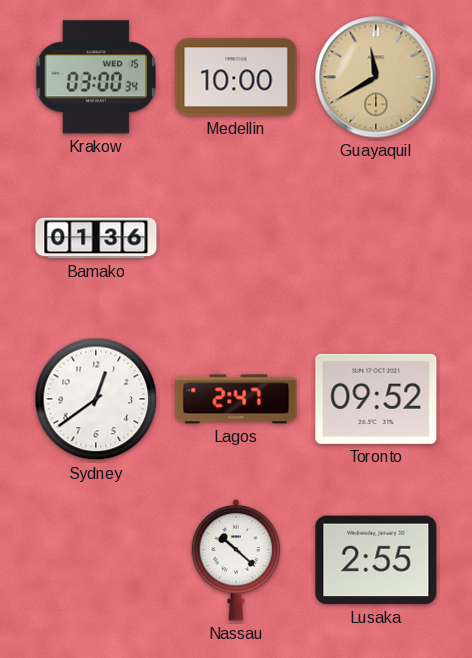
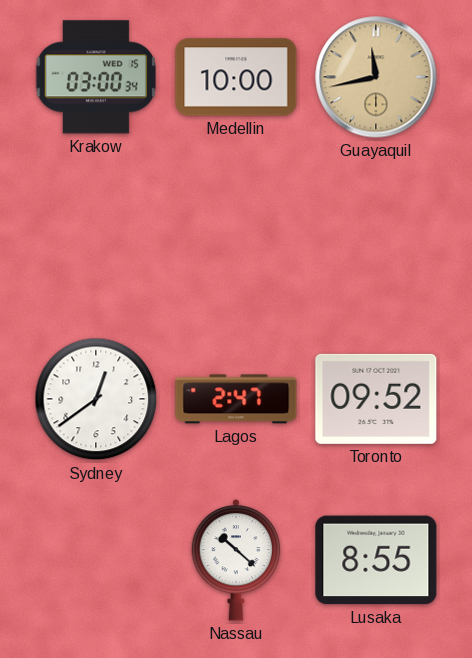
Guayaquil: 11:40 -> 11:43 (376, 77)
Bamako: 01:36 -> none (96, 238)
Lusaka: 2:55 -> 8:55 (376, 560)
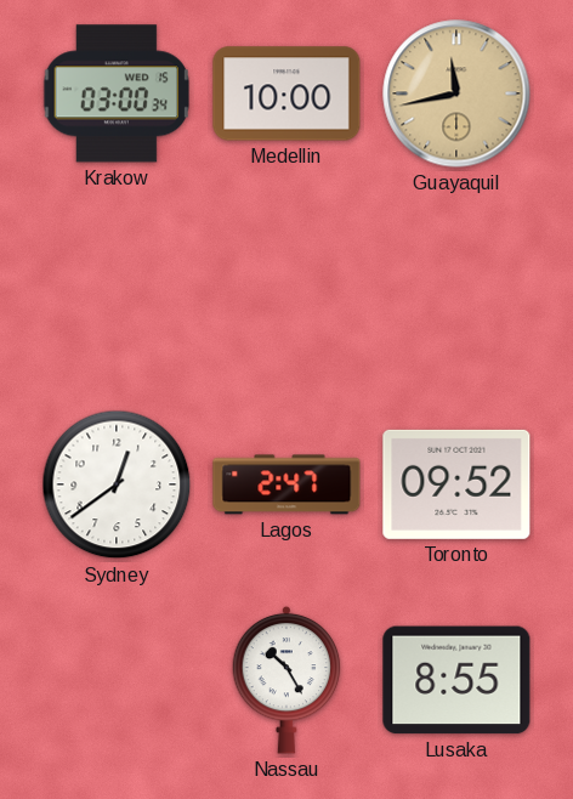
Nassau: 10:22 -> 10:25 (286, 680)
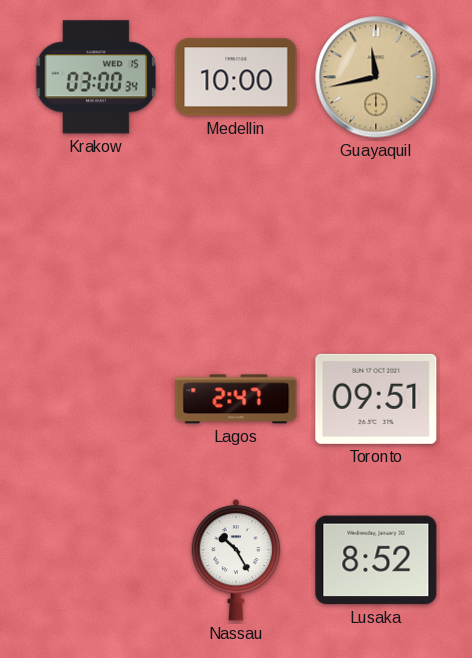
Sydney: 12:39 -> none (117, 484)
Toronto: 09:52 -> 09:51 (376, 399)
Lusaka: 8:55 -> 8:52 (376, 560)
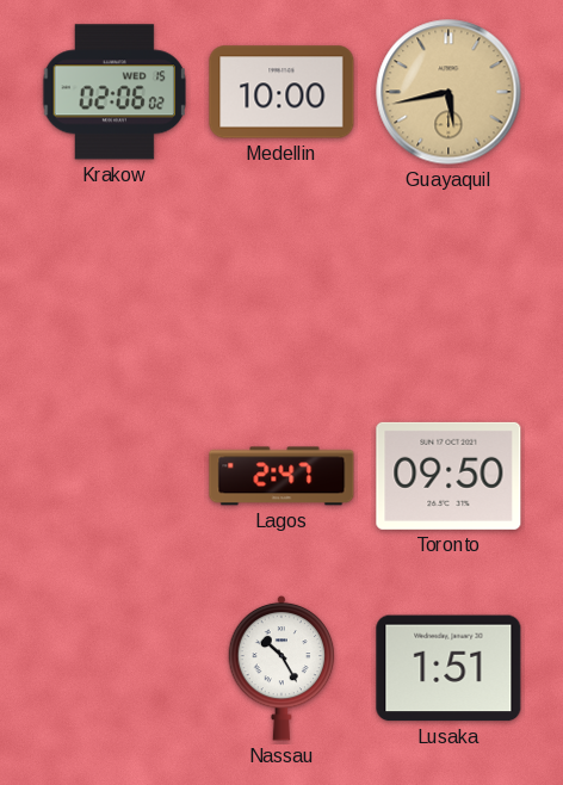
Krakow: 03:00 -> 02:06 (113, 92)
Guayaquil: 11:43 -> 5:43 (448, 92)
Toronto: 09:51 -> 09:50 (448, 476)
Lusaka: 8:52 -> 1:51 (448, 668)
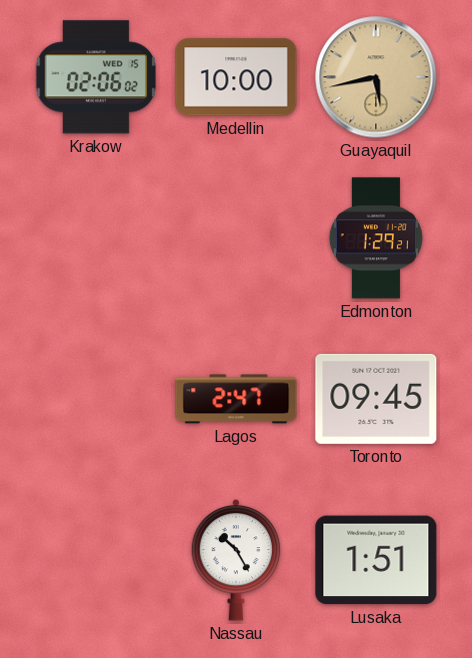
Edmonton: none -> 1:29 (376, 238)
Toronto: 09:50 -> 09:45 (376, 399)
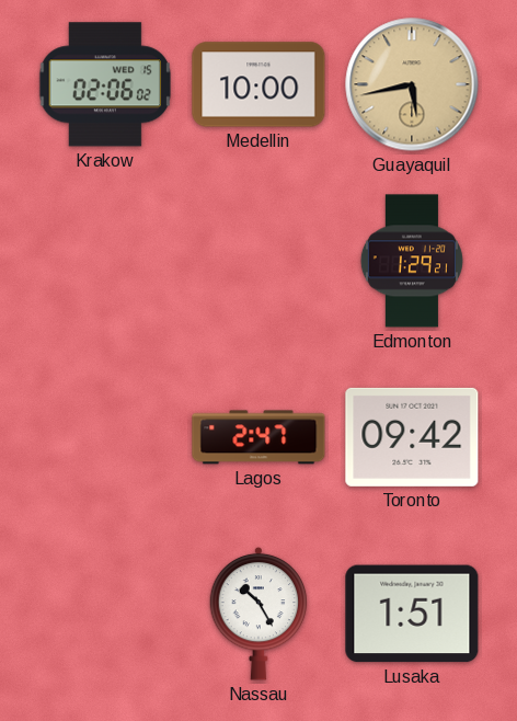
Toronto: 09:45 -> 09:42 (412, 437)
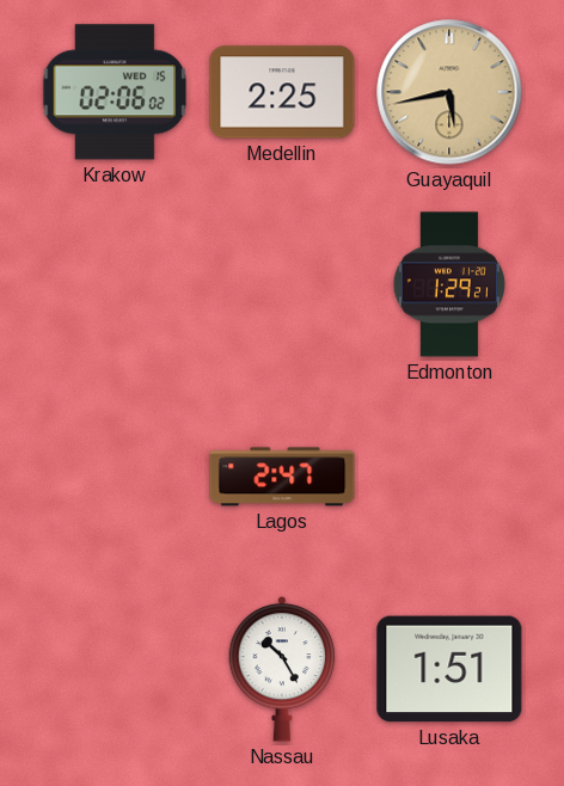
Medellin: 10:00 -> 2:25 (282, 92)
Toronto: 09:42 -> none (412, 437)
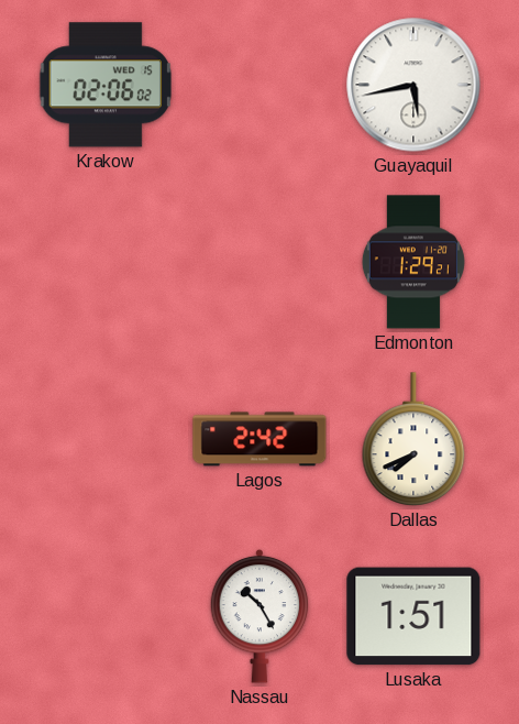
Medellin: 2:25 -> none (282, 92)
Guayaquil dial: champagne -> white (413, 85)
Lagos: 2:47 -> 2:42 (259, 439)
Dallas: none -> 7:41 (413, 439)
